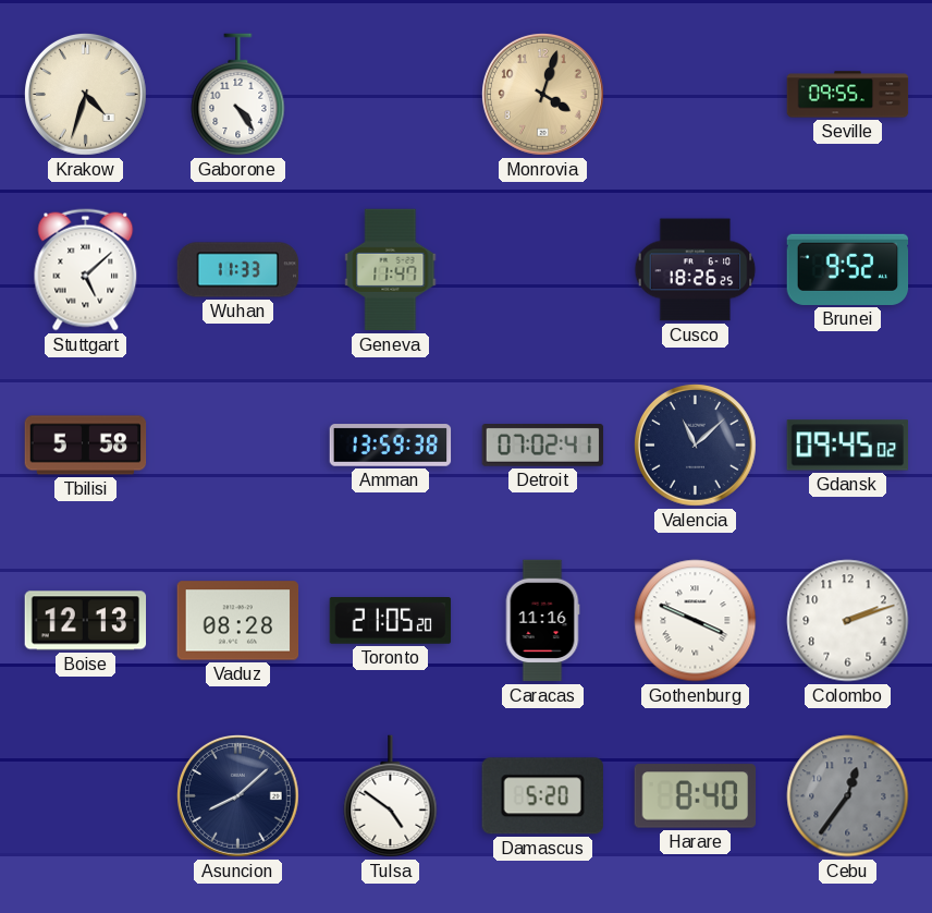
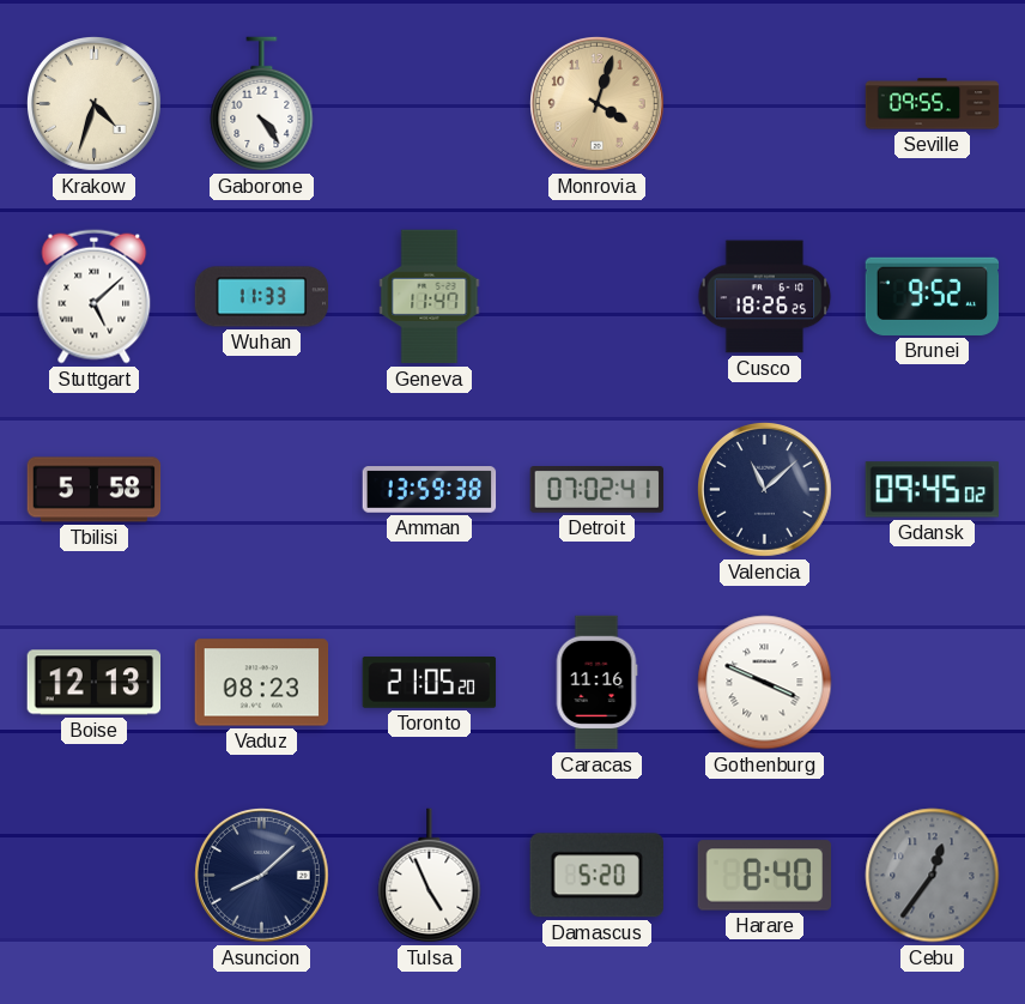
Vaduz: 08:28 -> 08:23 (262, 683)
Colombo: 2:12 -> none (848, 621)
Tulsa: 4:51 -> 4:56 (430, 876)
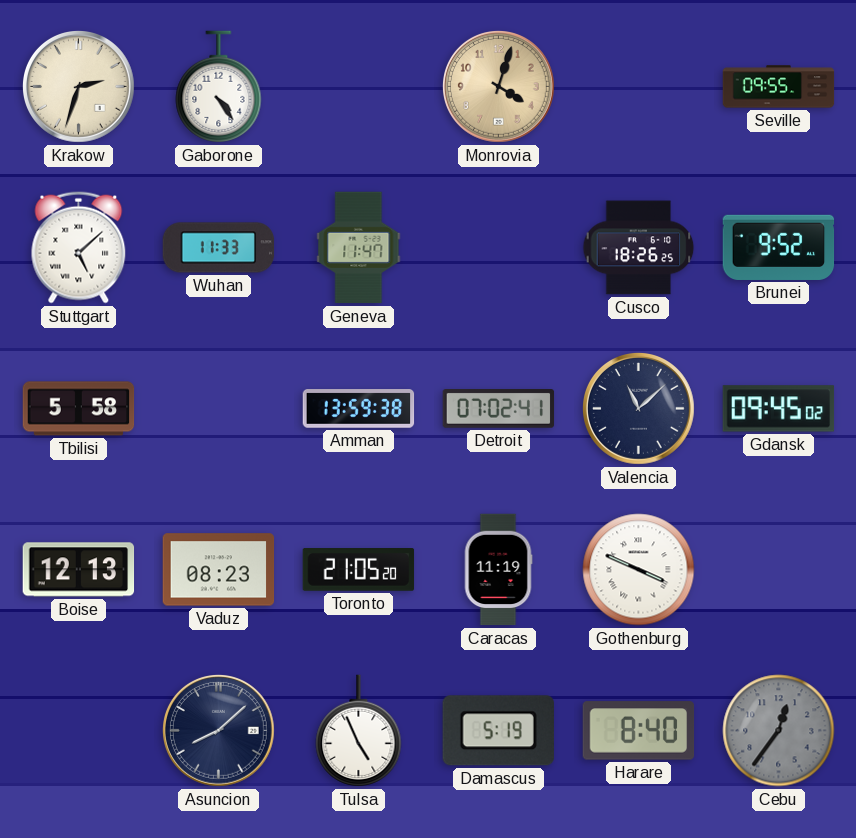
Krakow: 4:33 -> 2:33 (79, 87)
Caracas: 11:16 -> 11:19 (498, 570)
Damascus: 5:20 -> 5:19 (498, 731)
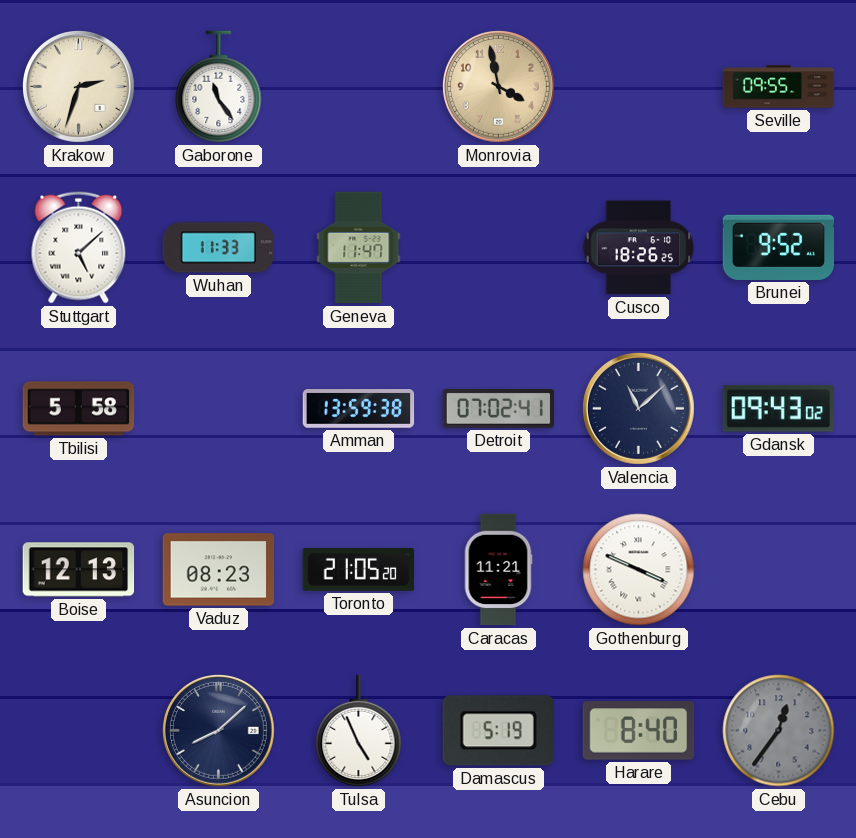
Gaborone: 4:24 -> 11:24 (219, 87)
Monrovia: 4:03 -> 3:58 (499, 87)
Gdansk: 09:45 -> 09:43 (779, 409)
Caracas: 11:19 -> 11:21 (498, 570)
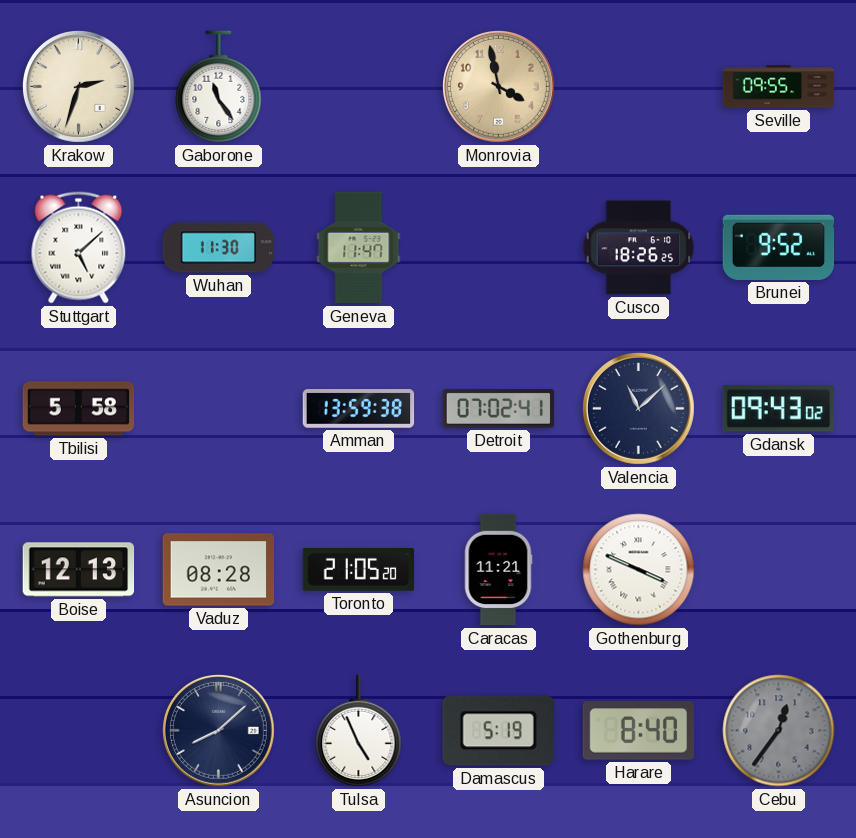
Wuhan: 11:33 -> 11:30 (219, 248)
Vaduz: 08:23 -> 08:28 (219, 570)
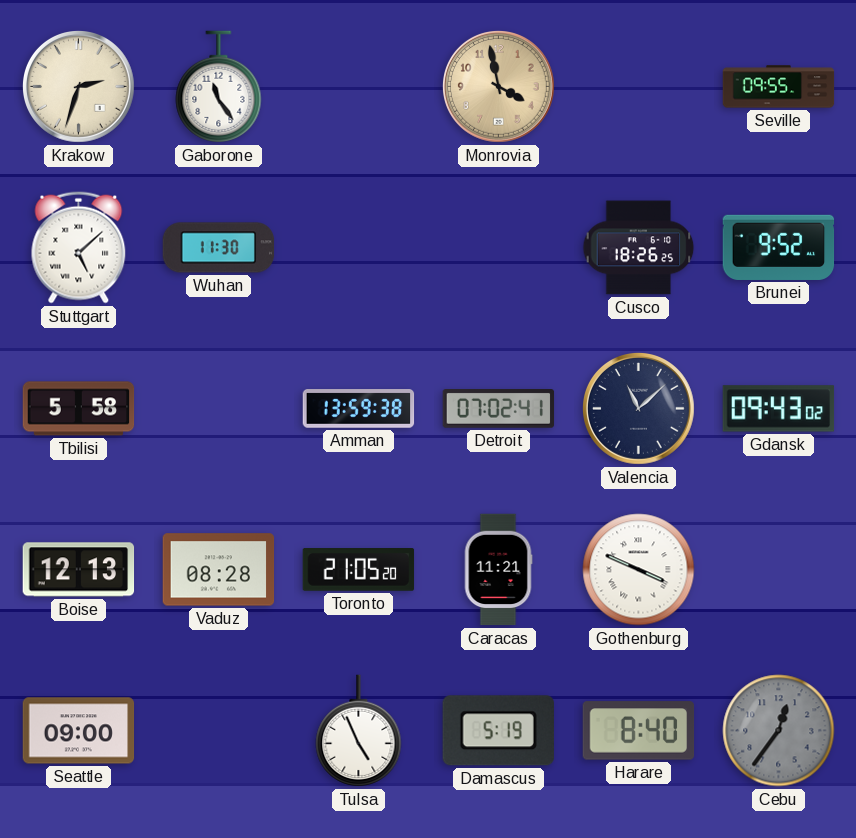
Geneva: 11:47 -> none (359, 248)
Seattle: none -> 09:00 (79, 731)
Asuncion: 8:08 -> none (219, 731)
